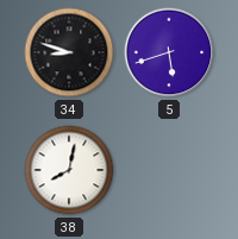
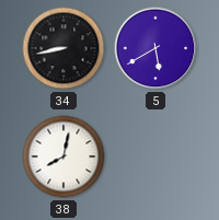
34: 8:48 -> 8:43 (64, 48)
5: 5:42 -> 5:40 (155, 48)
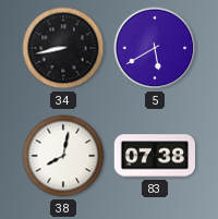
83: none -> 07:38 (154, 156)
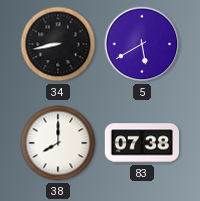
38: 8:02 -> 8:00 (58, 143)
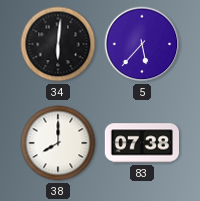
34: 8:43 -> 6:01 (58, 44)
5: 5:40 -> 5:37 (142, 44)
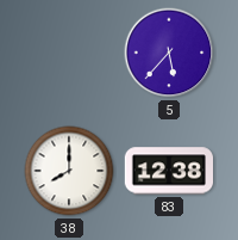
34: 6:01 -> none (58, 44)
83: 07:38 -> 12:38 (168, 171)
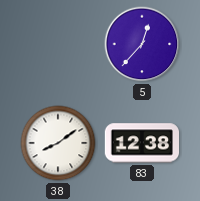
5: 5:37 -> 12:37 (142, 44)
38: 8:00 -> 8:09 (58, 143)
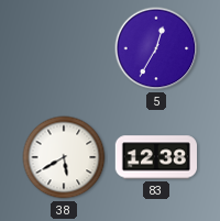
5: 12:37 -> 12:35 (156, 48)
38: 8:09 -> 5:40 (64, 157)
